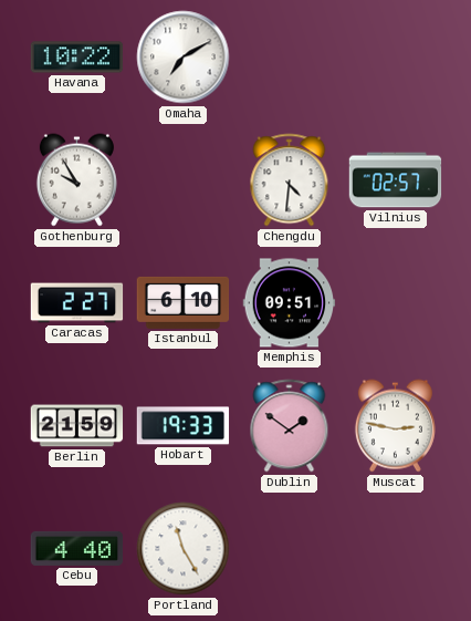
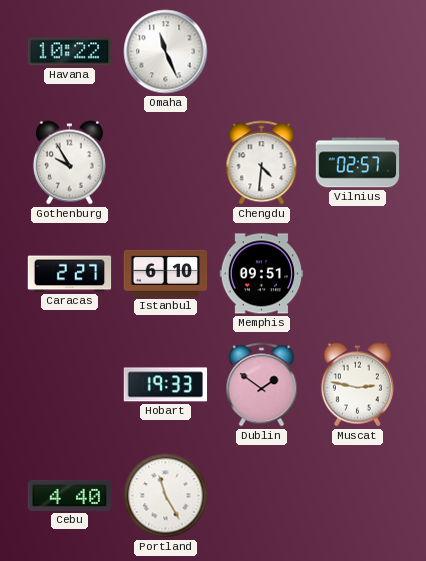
Omaha: 7:10 -> 11:26 (166, 52)
Berlin: 21:59 -> none (77, 426)
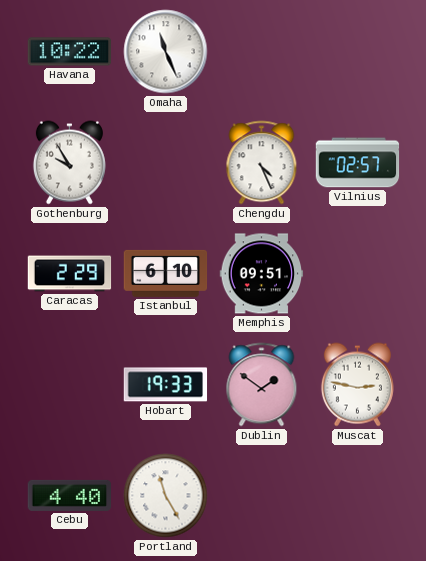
Chengdu: 4:31 -> 4:26 (262, 163)
Caracas: 2:27 -> 2:29 (70, 274)
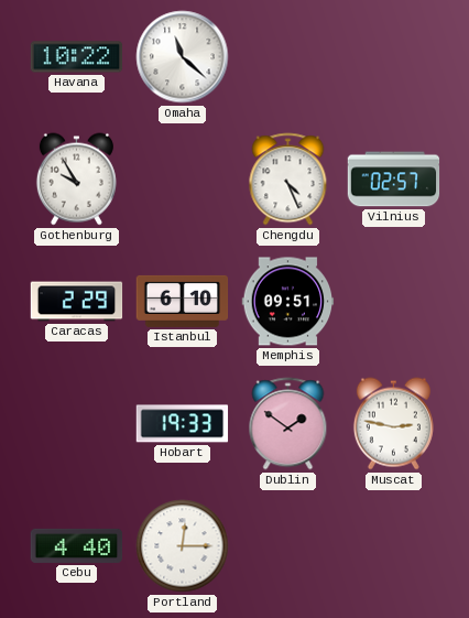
Omaha: 11:26 -> 11:22 (183, 57)
Portland: 11:25 -> 12:15 (183, 546)
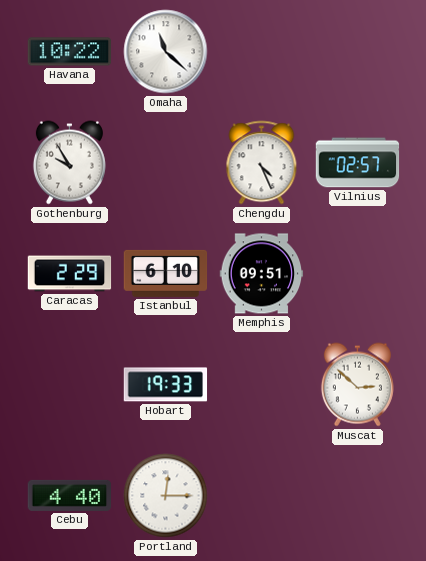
Dublin: 1:51 -> none (288, 424)
Muscat: 2:47 -> 2:52 (357, 385)
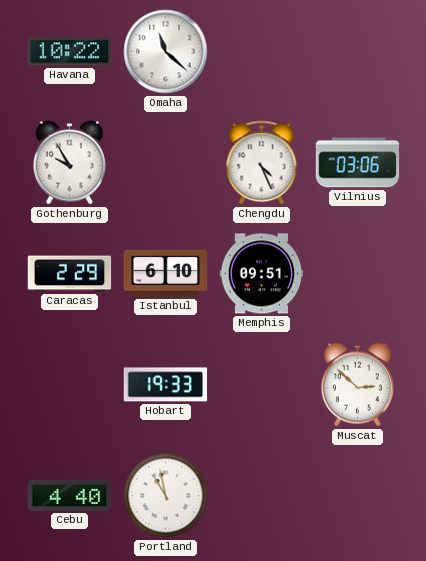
Vilnius: 02:57 -> 03:06 (358, 163)
Portland: 12:15 -> 10:58 (166, 496)
